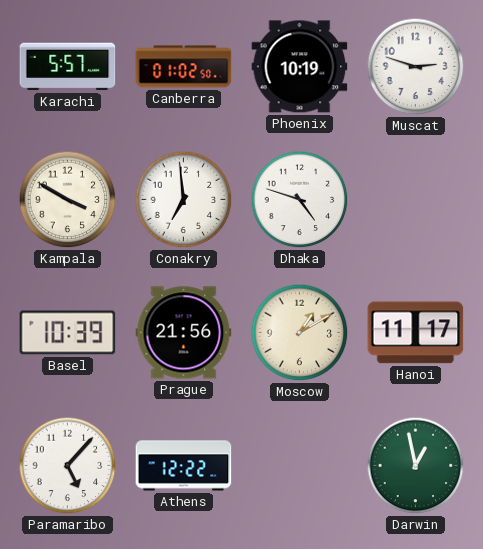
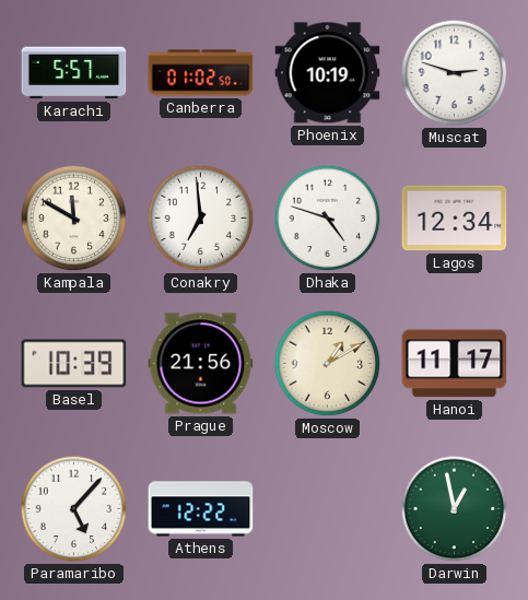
Kampala: 3:50 -> 11:50 (74, 219)
Lagos: none -> 12:34 (455, 219)
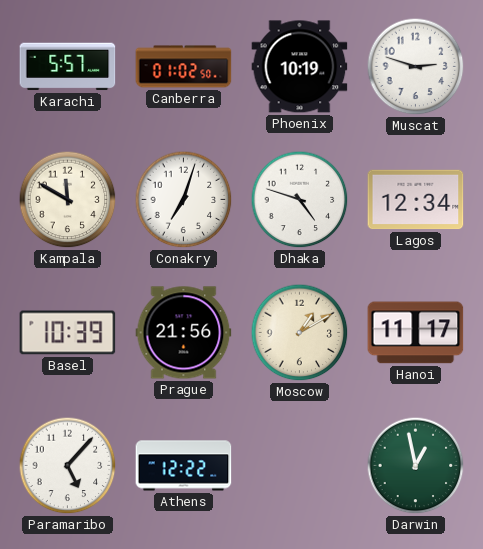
Conakry: 6:59 -> 7:03 (184, 200)
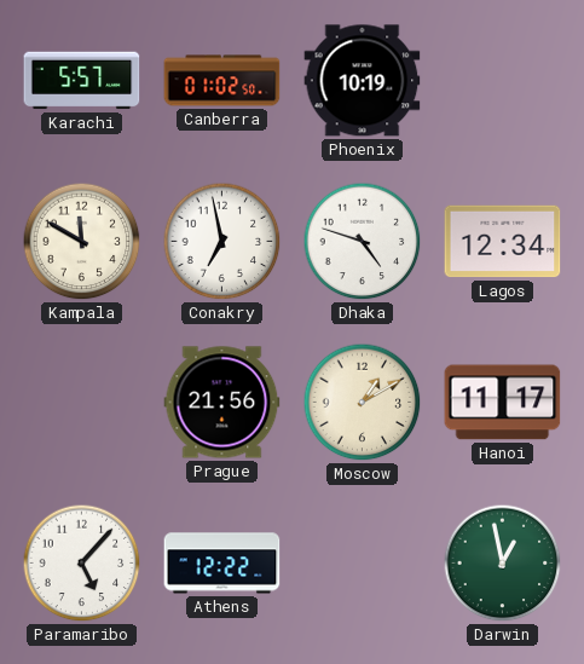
Muscat: 2:48 -> none (416, 67)
Conakry: 7:03 -> 6:58 (222, 242)
Basel: 10:39 -> none (68, 333)
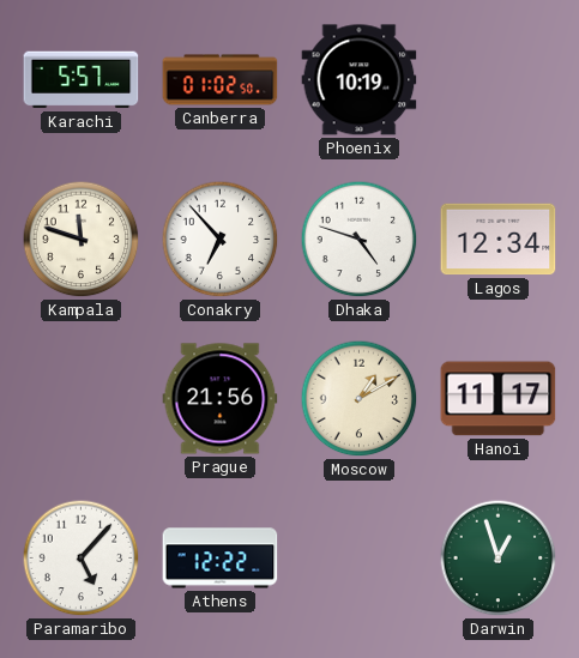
Kampala: 11:50 -> 11:48 (82, 240)
Conakry: 6:58 -> 6:53 (221, 240)
Darwin: 12:58 -> 12:57 (499, 559)
